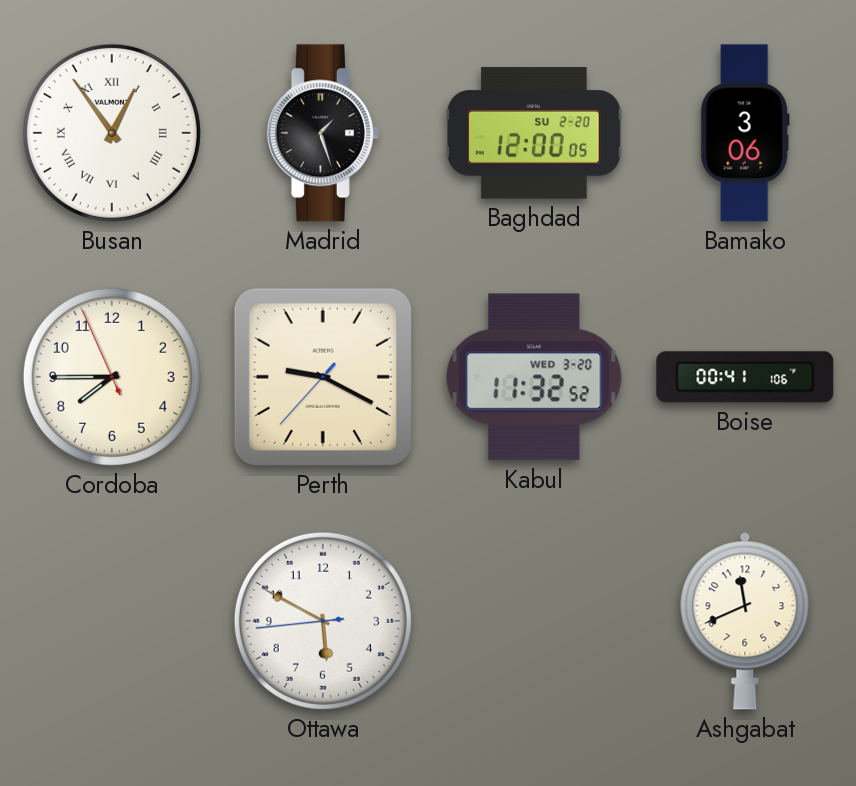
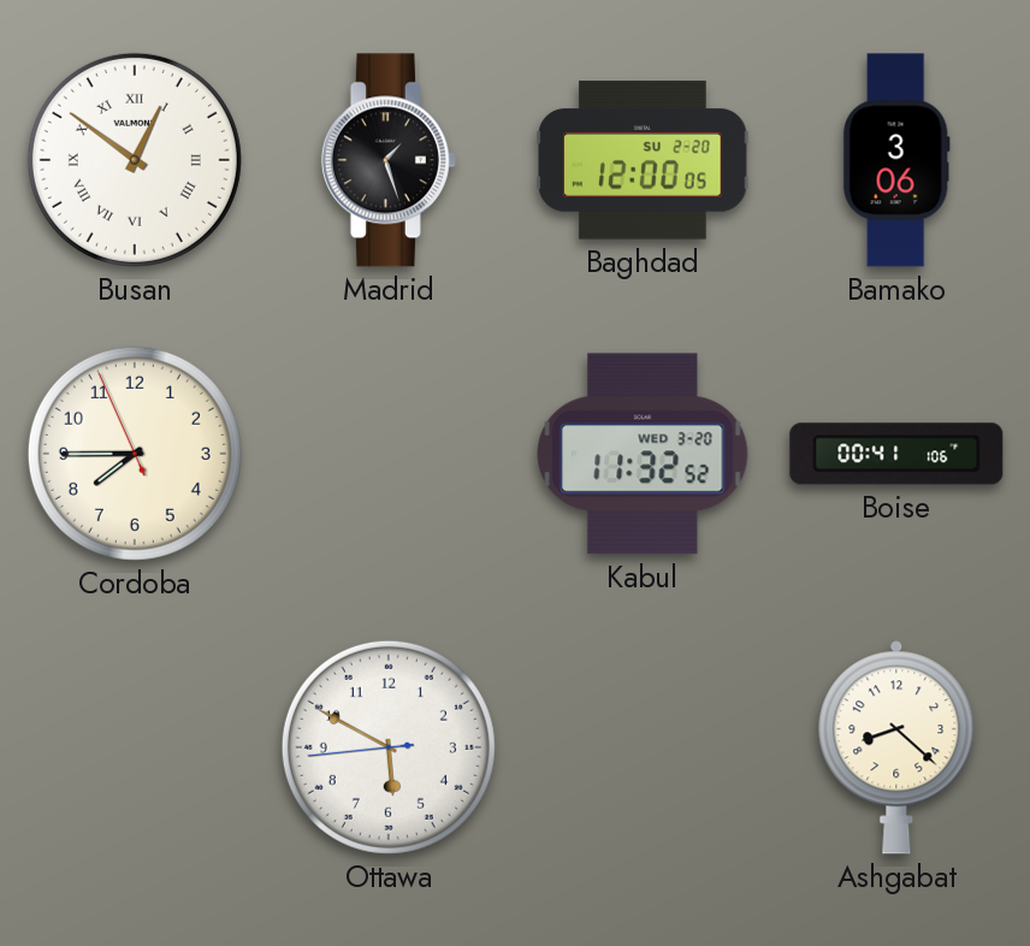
Busan: 12:54 -> 12:51 (135, 160)
Perth: 9:19 -> none (323, 377)
Ashgabat: 11:41 -> 8:22 (896, 747)
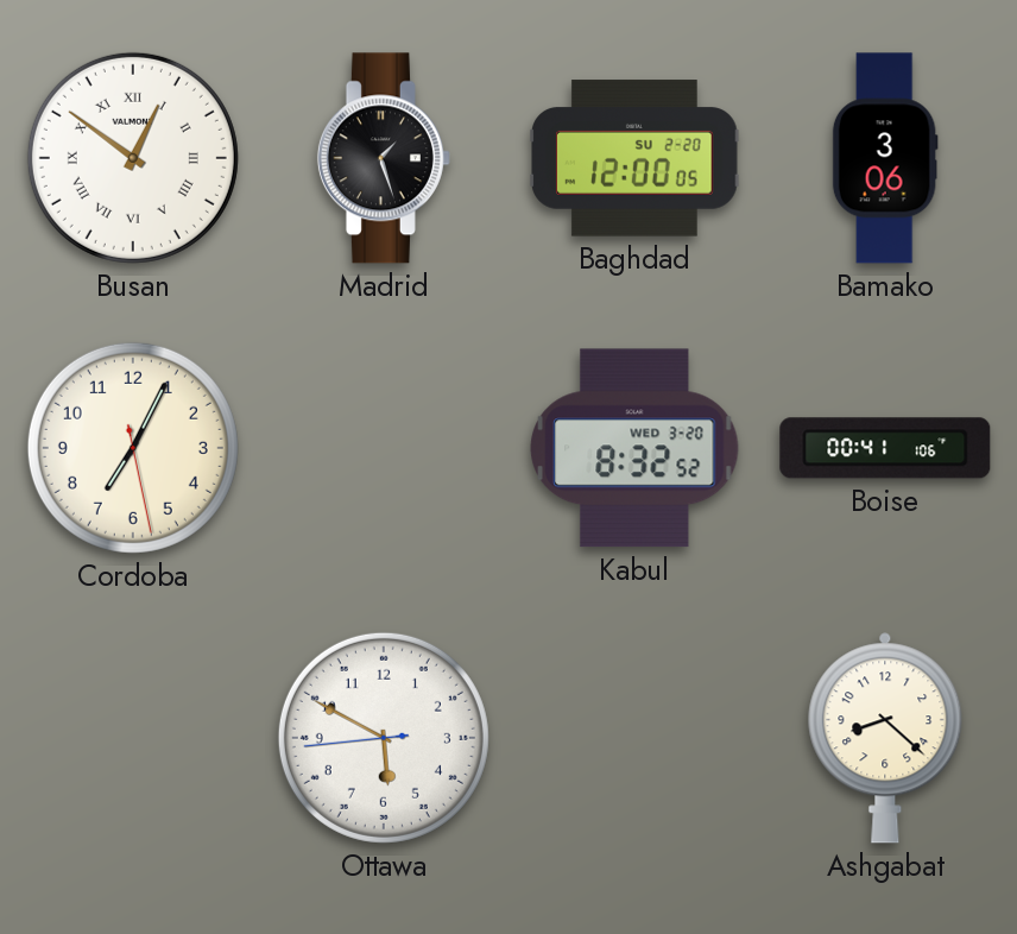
Cordoba: 7:44 -> 7:04 (133, 448)
Kabul: 11:32 -> 8:32 (634, 448)
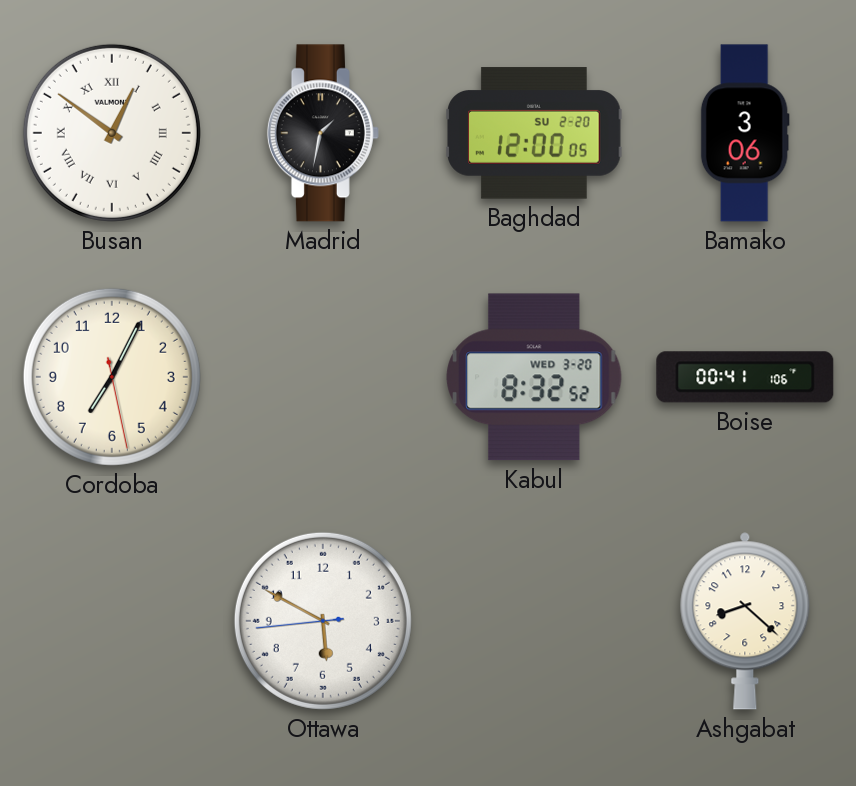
Madrid: 1:27 -> 1:32 (323, 133)
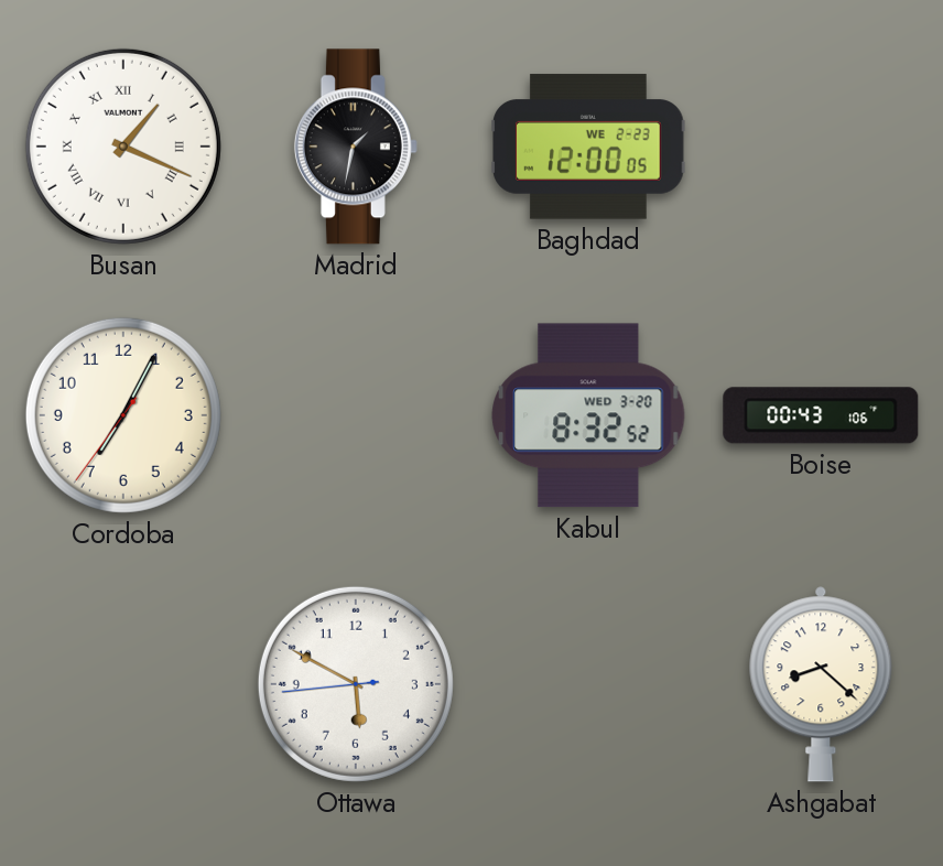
Busan: 12:51 -> 1:19 (123, 147)
Baghdad date: SU 2-20 -> WE 2-23 (588, 147)
Bamako: 3:06 -> none (745, 133)
Cordoba: 7:04:28 -> 7:04:36 (123, 415)
Boise: 00:41 -> 00:43 (821, 415)
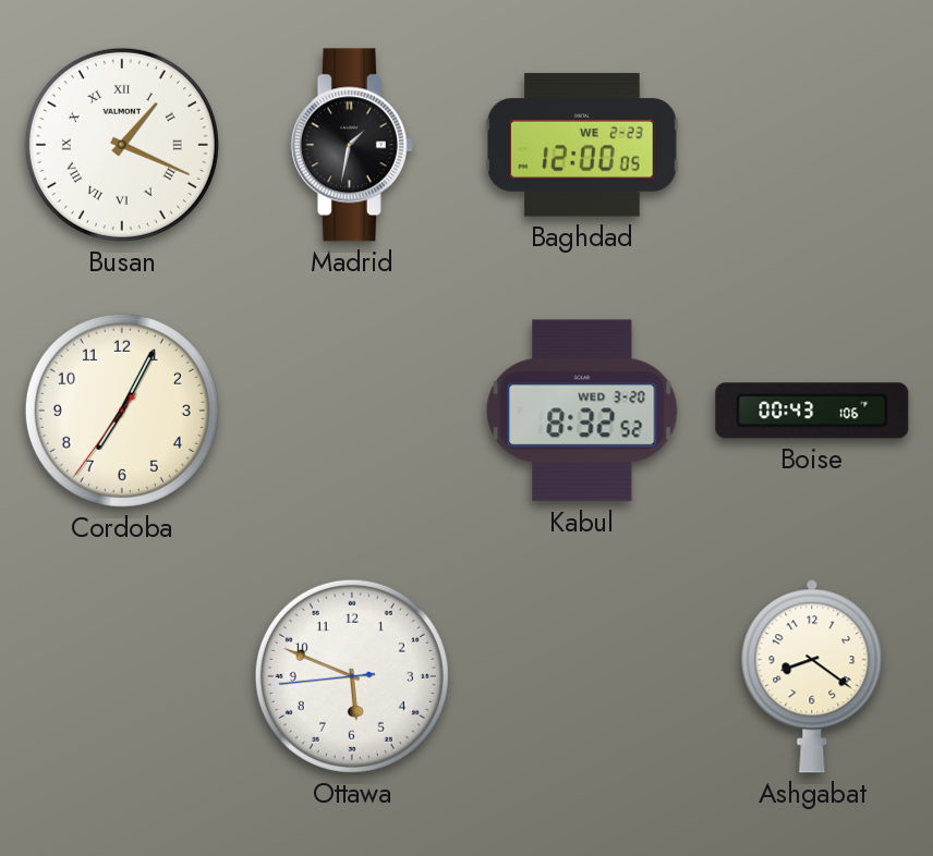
Ottawa: 5:49 -> 5:48 (352, 676)
Ashgabat: 8:22 -> 8:21 (812, 676)
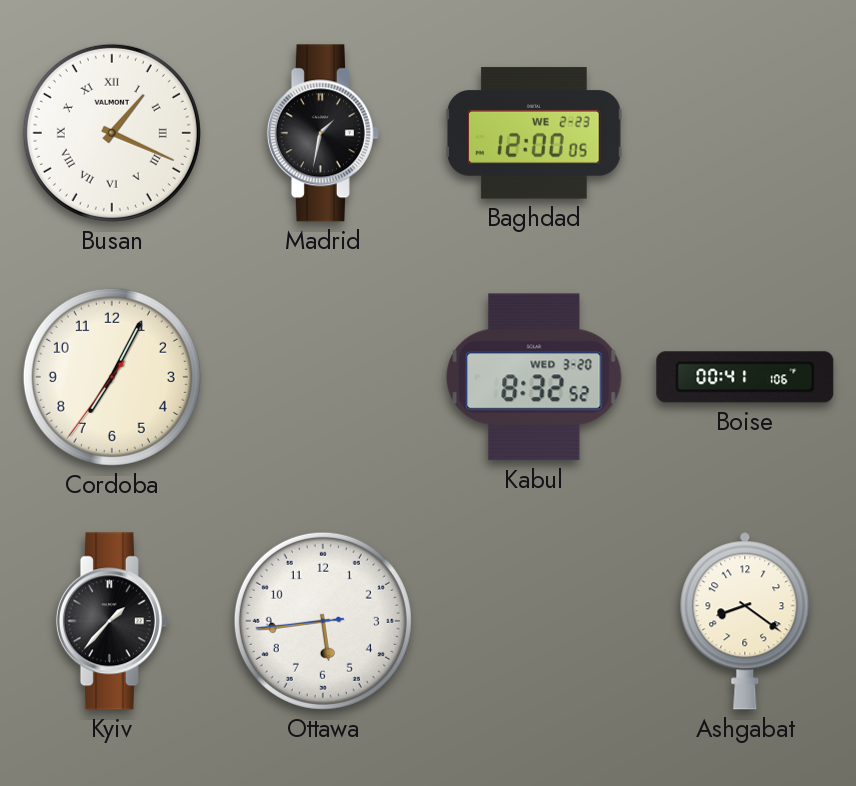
Boise: 00:43 -> 00:41 (745, 377)
Kyiv: none -> 1:37 (112, 621)
Ottawa: 5:48 -> 5:43 (323, 621)
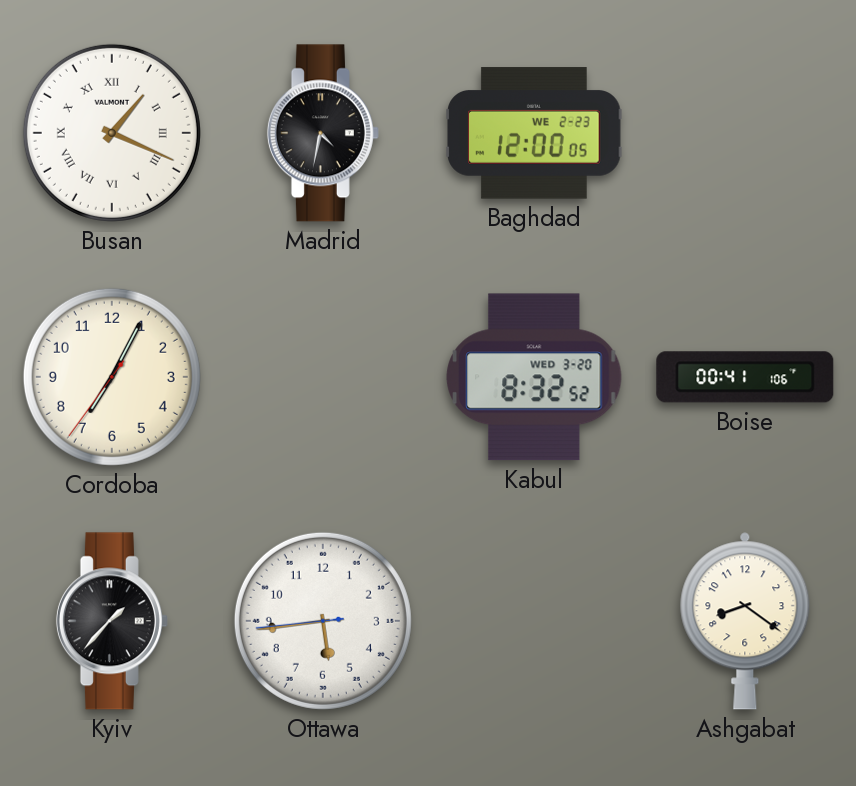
Madrid: 1:32 -> 4:32 (323, 133)
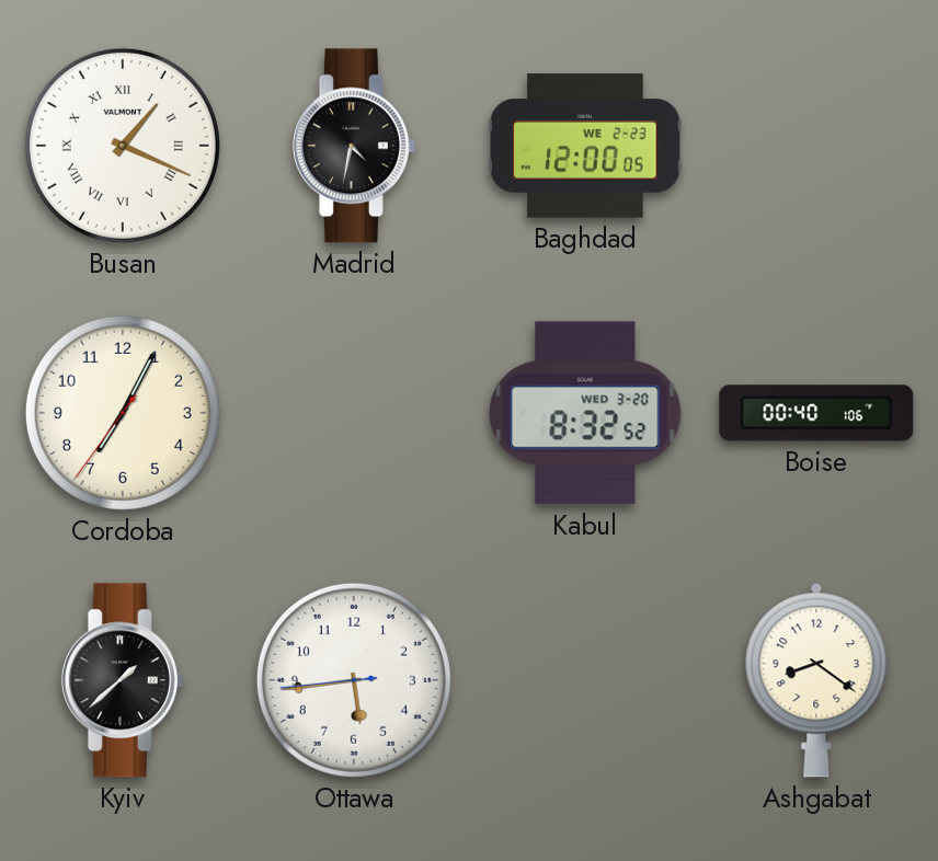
Boise: 00:41 -> 00:40 (816, 413)
Kyiv: 1:37 -> 1:38 (123, 680)
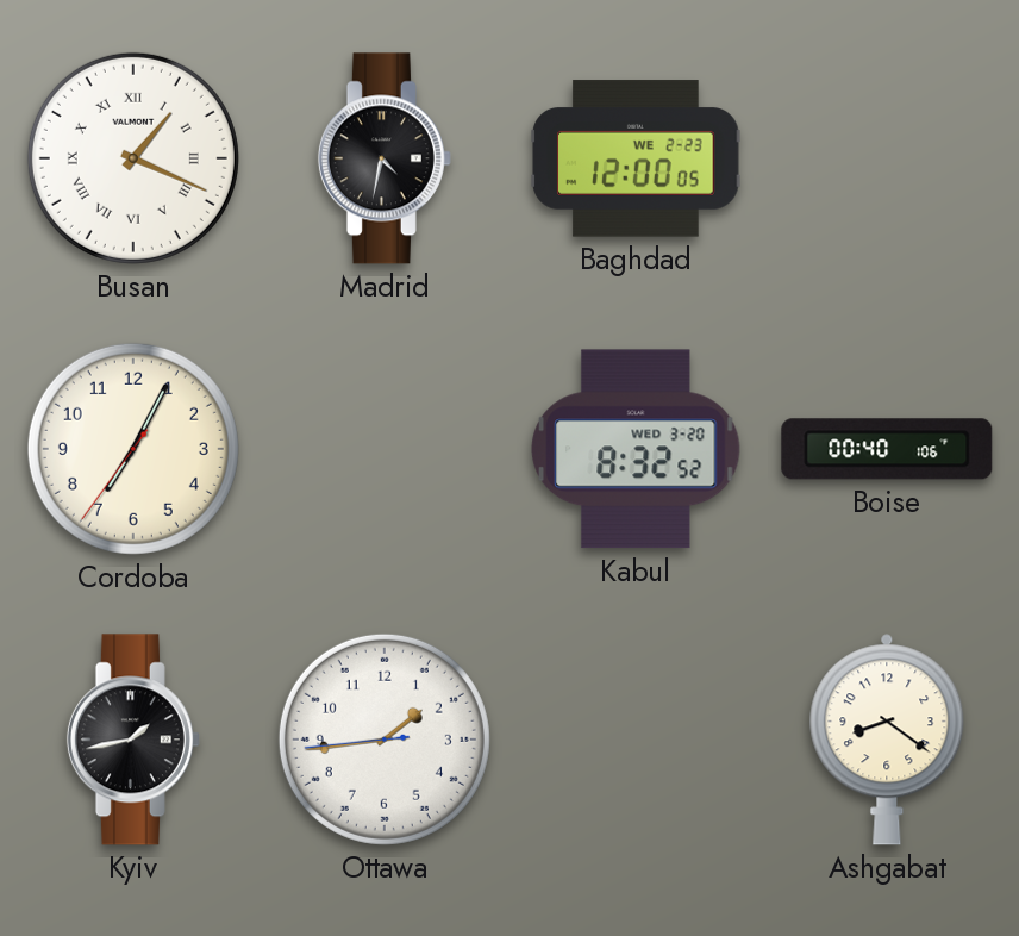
Kyiv: 1:38 -> 1:43 (133, 740)
Ottawa: 5:43 -> 1:43 (385, 740)
